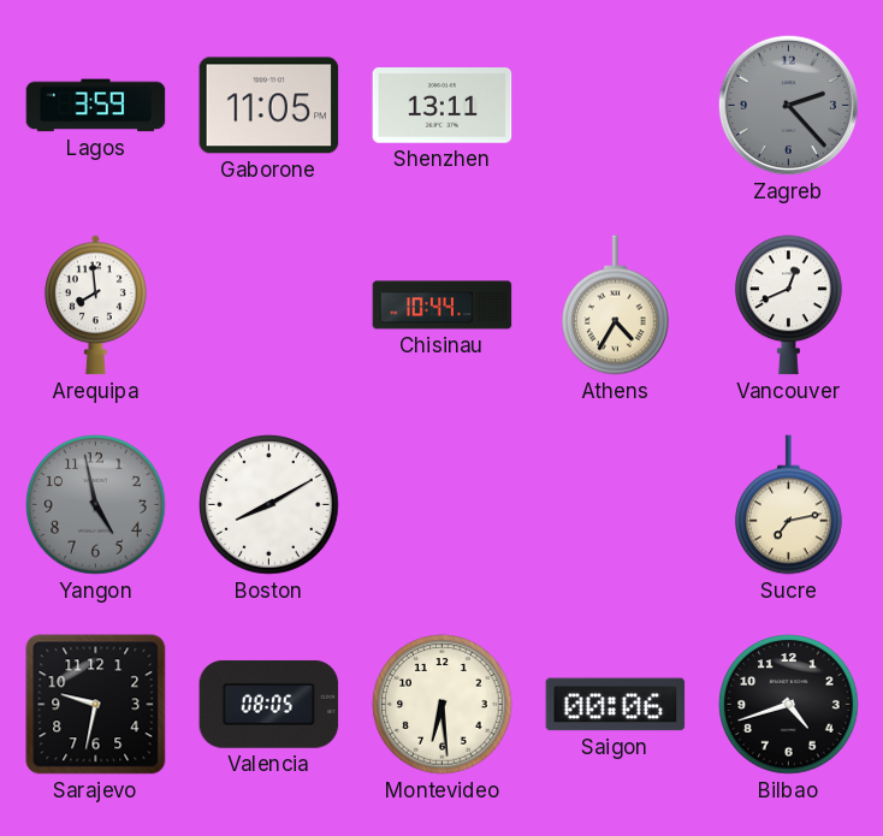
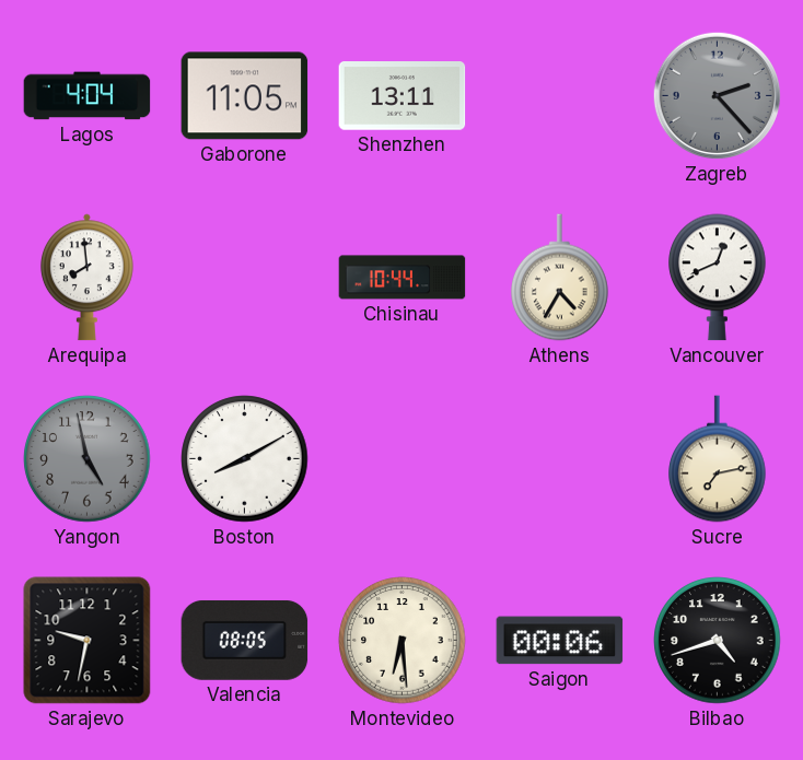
Lagos: 3:59 -> 4:04 (88, 96)
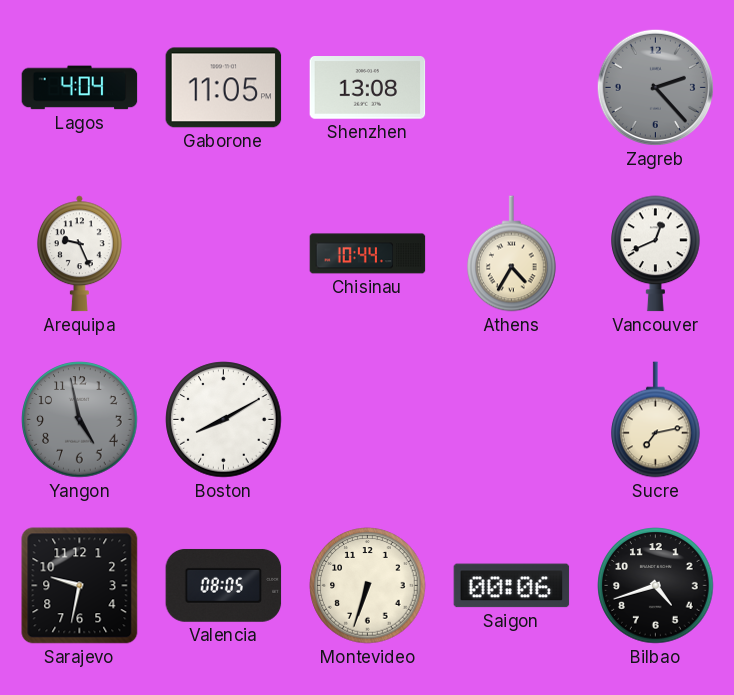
Shenzhen: 13:11 -> 13:08 (368, 88)
Arequipa: 7:59 -> 9:26 (79, 254)
Montevideo: 6:29 -> 6:33 (368, 586)
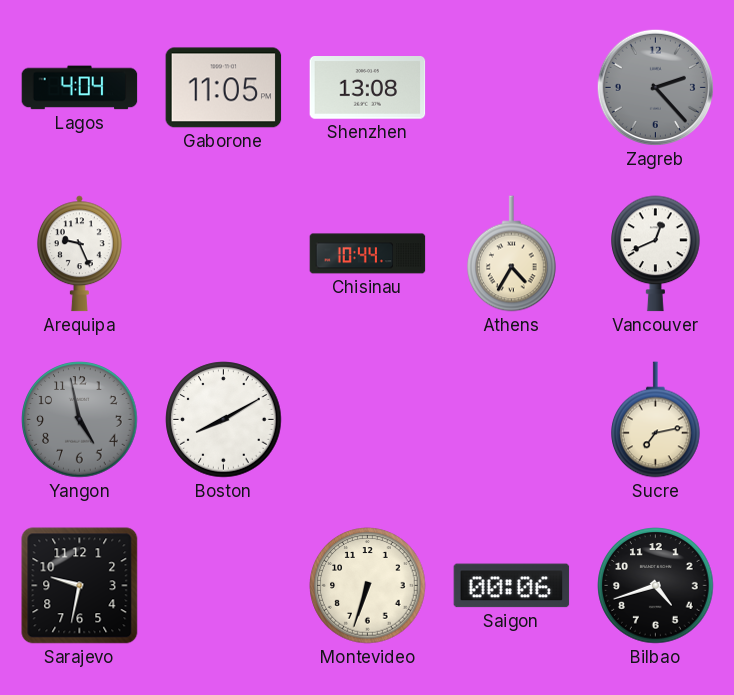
Valencia: 08:05 -> none (224, 585)
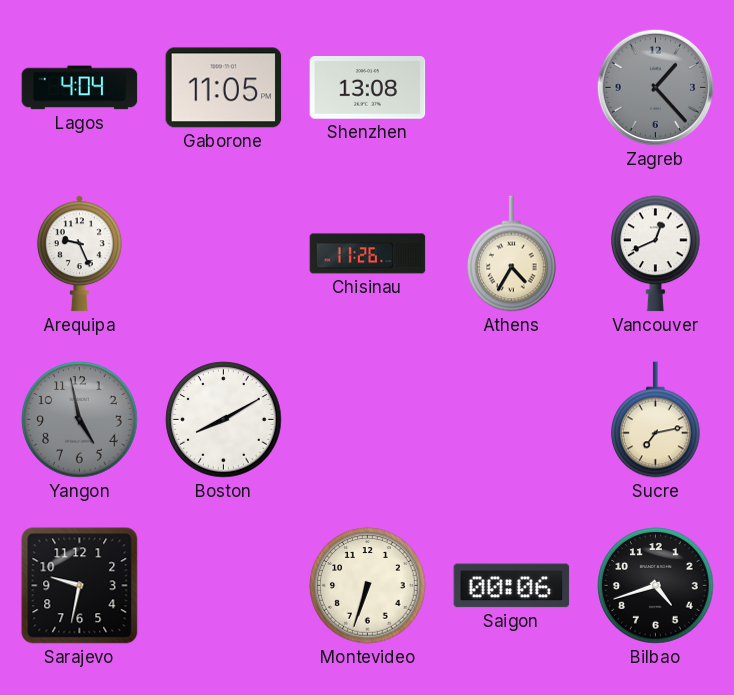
Zagreb: 2:23 -> 1:23 (655, 87)
Chisinau: 10:44 -> 11:26 (368, 254)
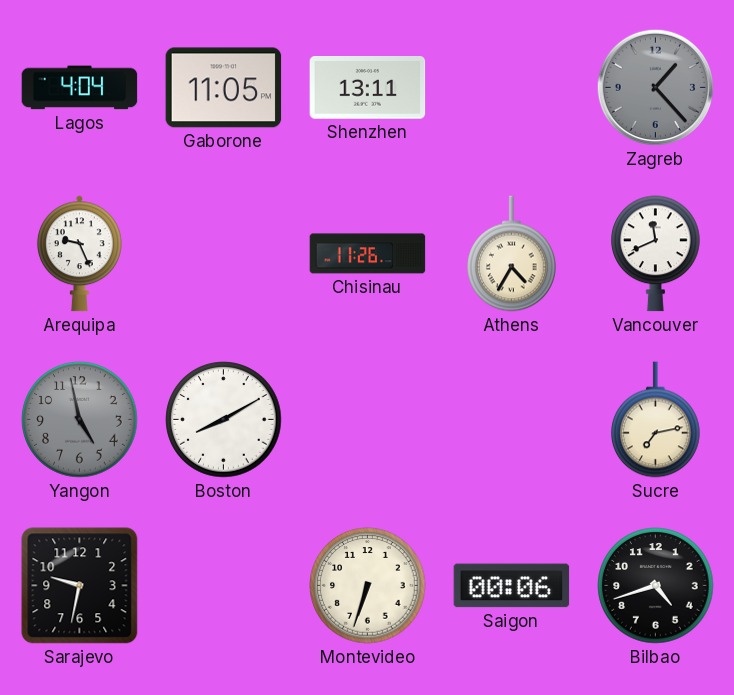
Shenzhen: 13:08 -> 13:11 (368, 88)
Vancouver: 12:41 -> 11:41 (656, 254)
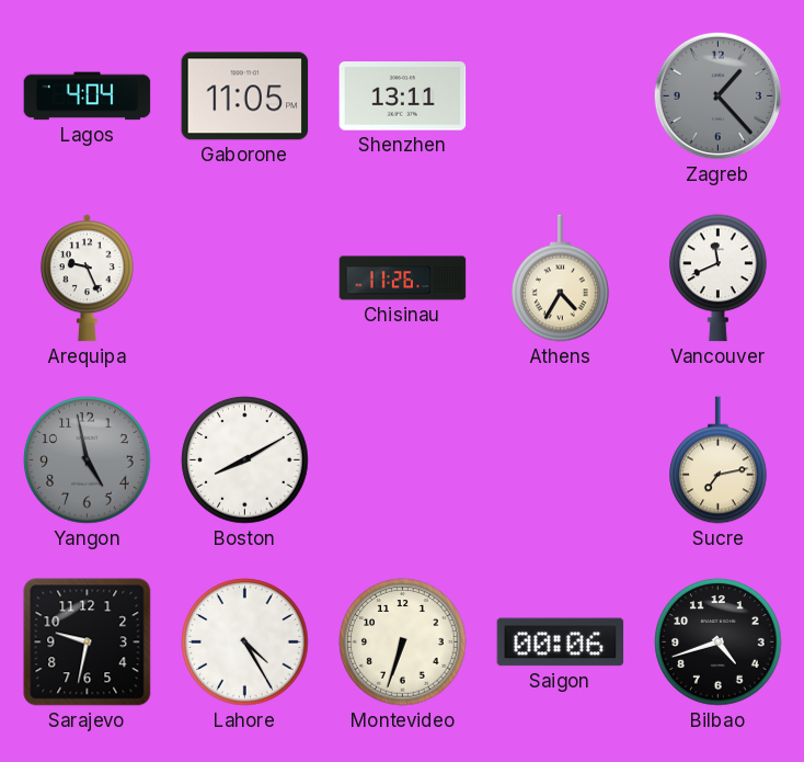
Lahore: none -> 4:25 (245, 642)
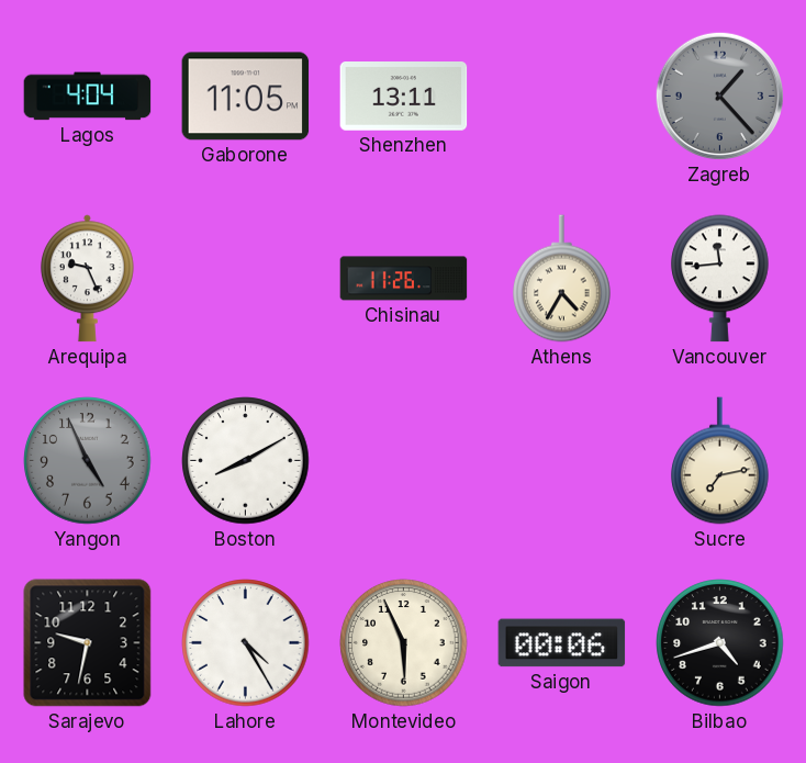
Vancouver: 11:41 -> 11:44 (720, 279)
Yangon: 4:58 -> 4:56 (88, 461)
Montevideo: 6:33 -> 5:56 (404, 643)
